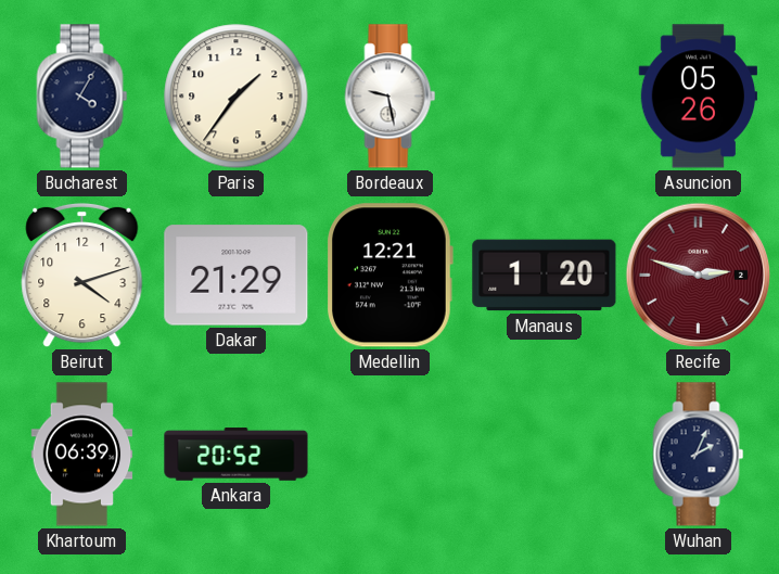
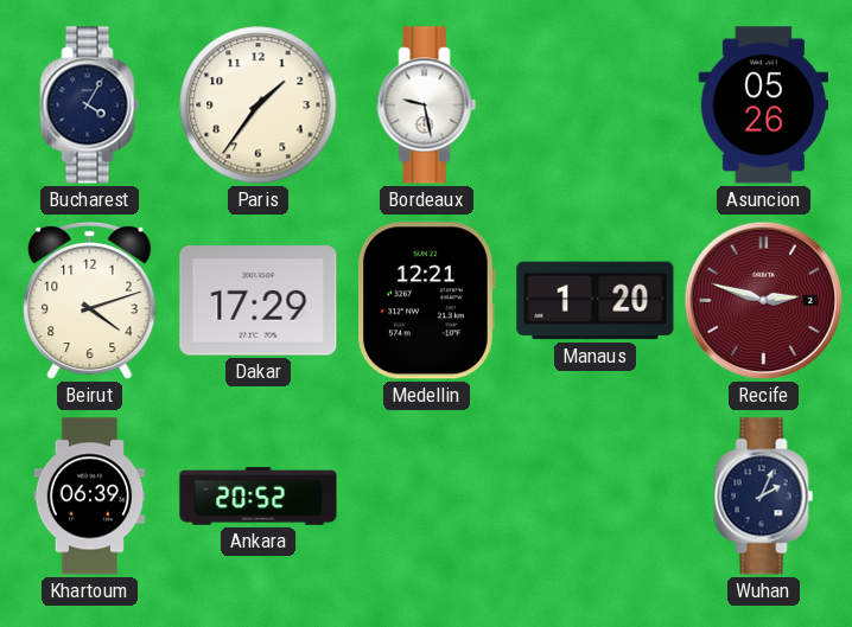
Dakar: 21:29 -> 17:29 (259, 301)
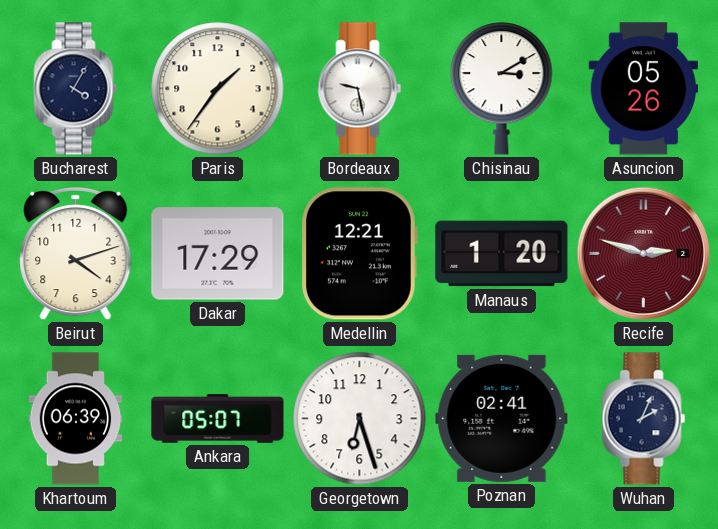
Chisinau: none -> 3:10 (502, 89)
Ankara: 20:52 -> 05:07 (218, 419)
Georgetown: none -> 6:27 (360, 419)
Poznan: none -> 02:41 (502, 418)
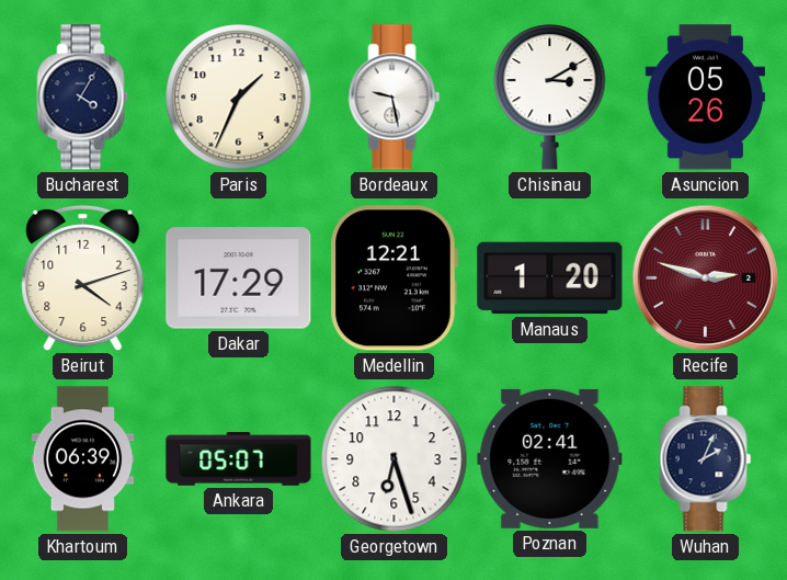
Paris: 1:36 -> 1:34 (239, 98)
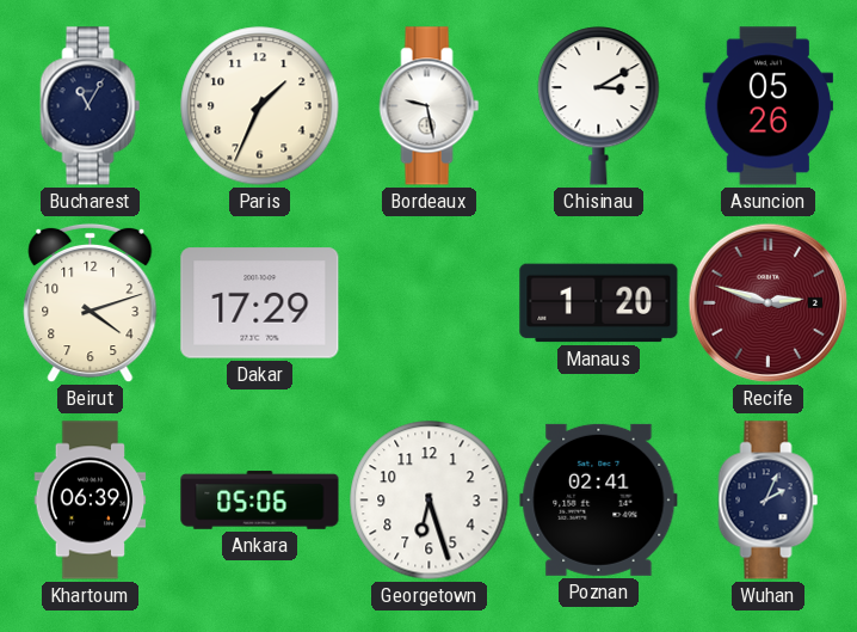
Bucharest: 4:05 -> 11:05 (91, 106)
Medellin: 12:21 -> none (395, 278)
Ankara: 05:07 -> 05:06 (260, 501)
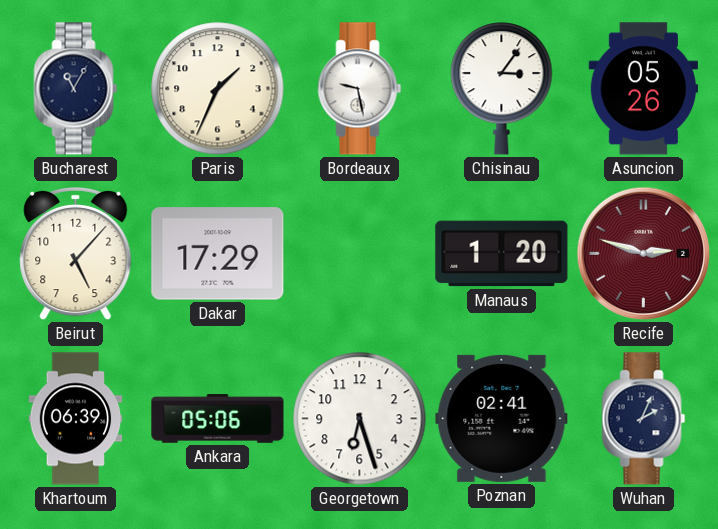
Chisinau: 3:10 -> 3:06 (502, 89)
Beirut: 4:12 -> 5:07 (76, 254)
